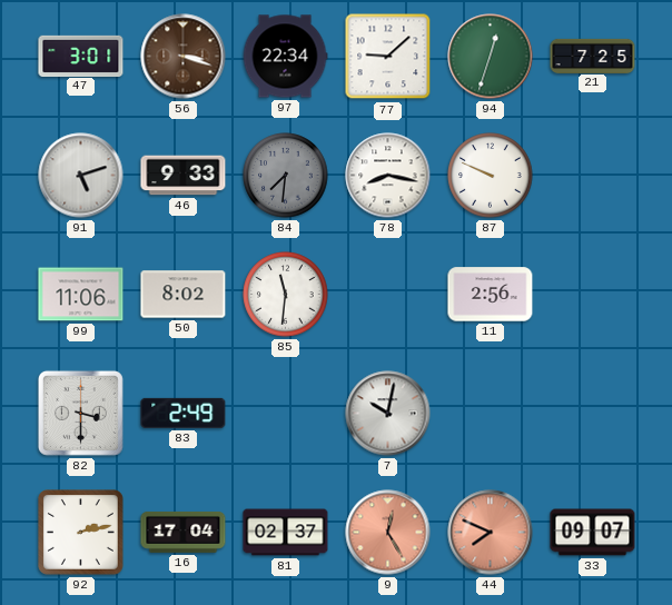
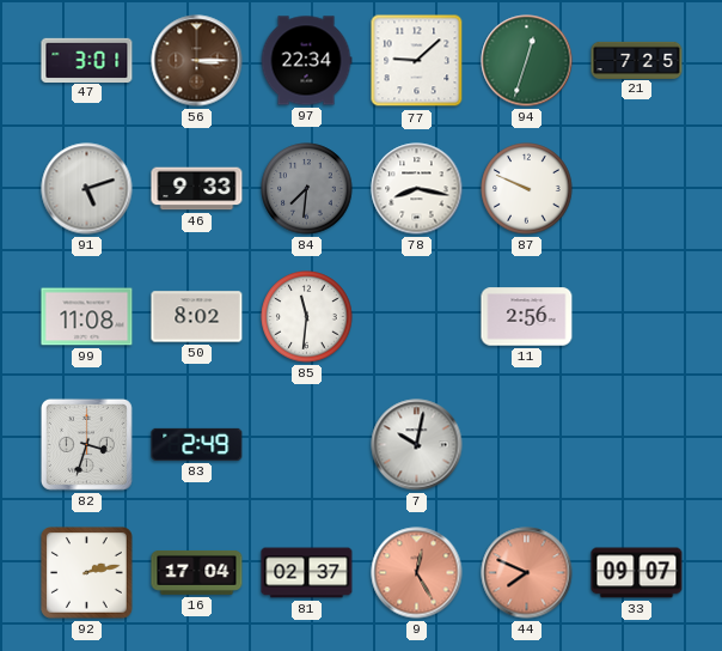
56: 3:18 -> 3:15 (197, 61)
99: 11:06 -> 11:08 (87, 317)
82: 3:30 -> 3:33 (86, 444)
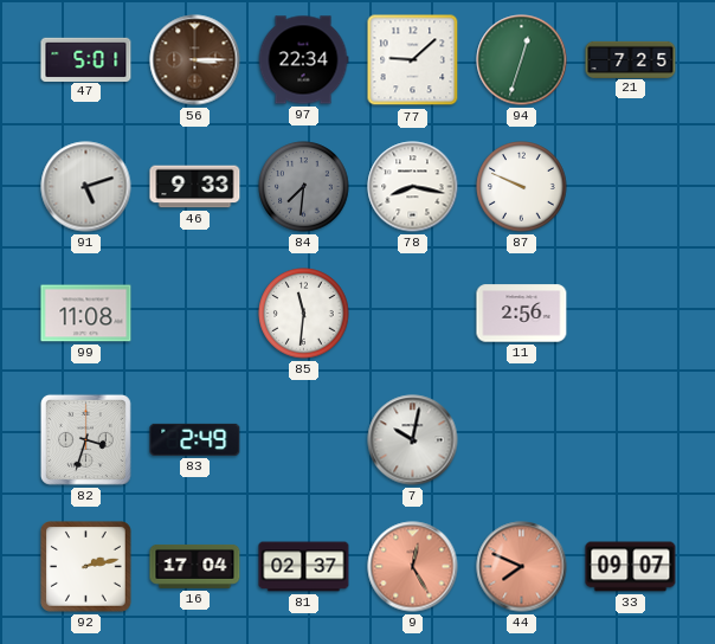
47: 3:01 -> 5:01 (86, 59)
50: 8:02 -> none (197, 317)
